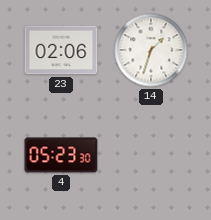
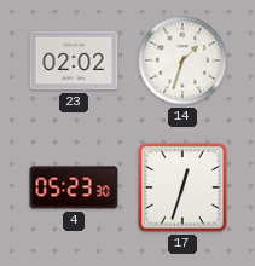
23: 02:06 -> 02:02 (74, 60)
17: none -> 12:33 (182, 187)
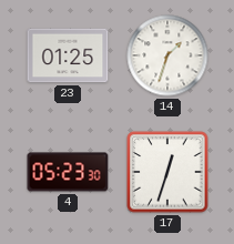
23: 02:02 -> 01:25 (68, 55)
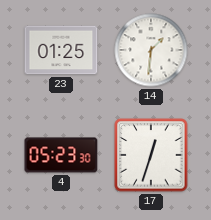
14: 1:33 -> 1:31 (151, 50)
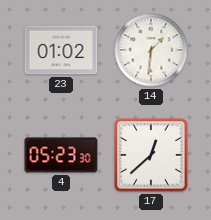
23: 01:25 -> 01:02 (61, 50)
17: 12:33 -> 12:38 (151, 155)
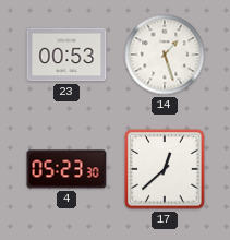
23: 01:02 -> 00:53 (66, 55)
14: 1:31 -> 1:27 (165, 55)
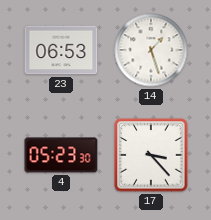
23: 00:53 -> 06:53 (61, 50)
17: 12:38 -> 3:23 (151, 155)
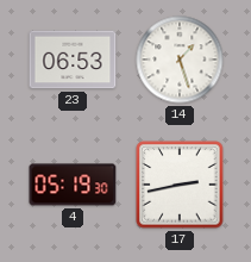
4: 05:23 -> 05:19 (73, 185)
17: 3:23 -> 2:43 (180, 185)
